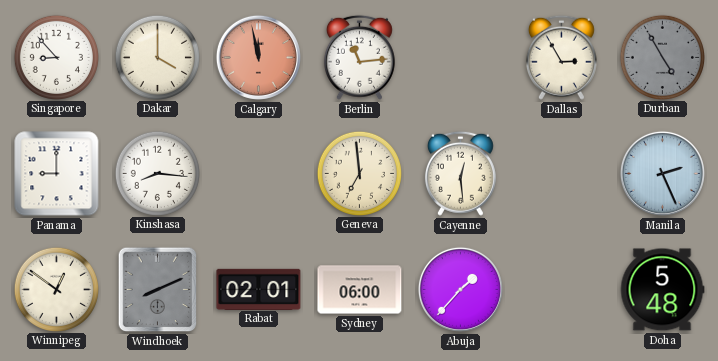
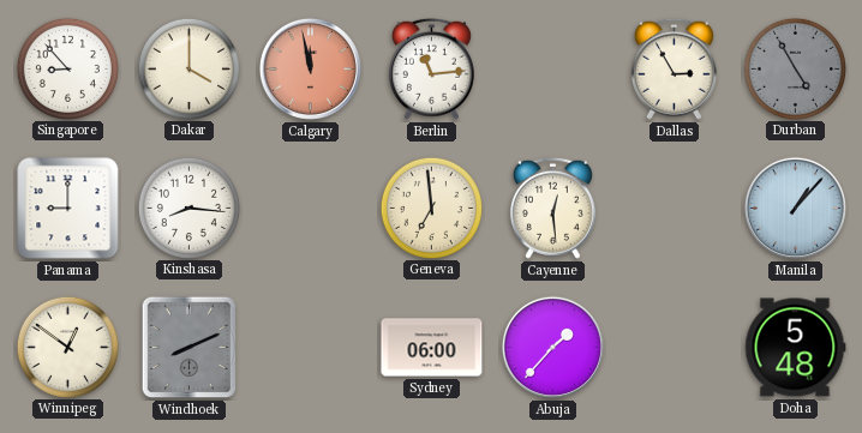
Manila: 2:26 -> 1:07 (795, 208)
Rabat: 02:01 -> none (259, 289)
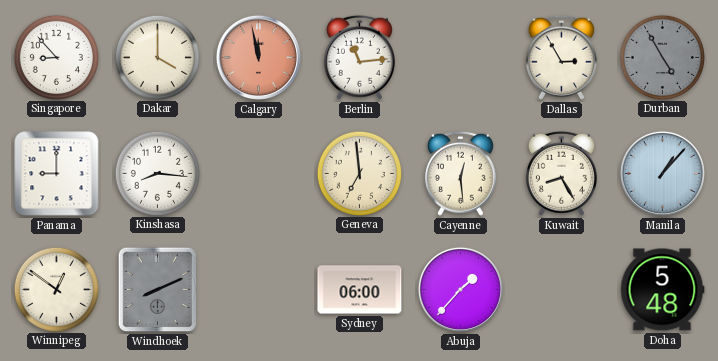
Kuwait: none -> 8:25 (561, 173)
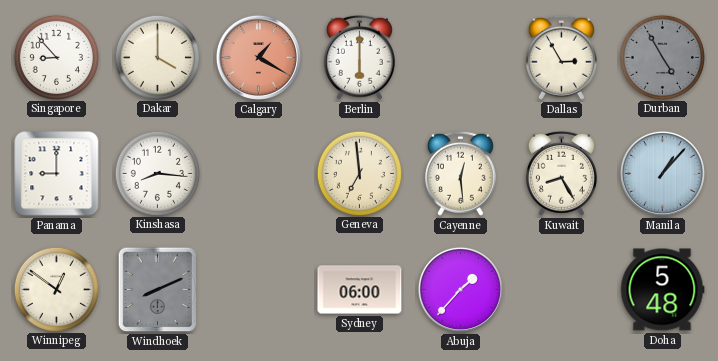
Calgary: 11:58 -> 1:20 (258, 57)
Berlin: 11:14 -> 6:00 (359, 57)
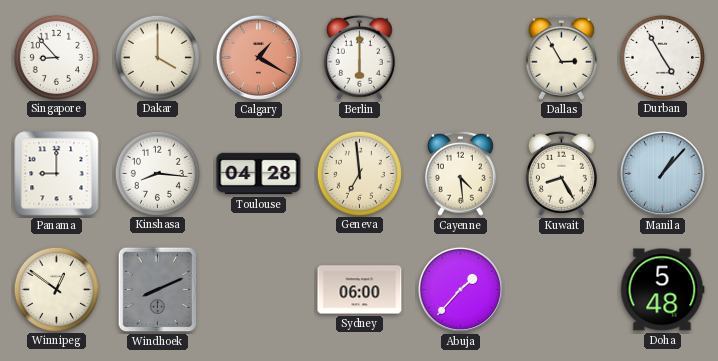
Durban dial: grey -> white (662, 57)
Toulouse: none -> 04:28 (259, 174)
Cayenne: 12:29 -> 4:29 (460, 173)
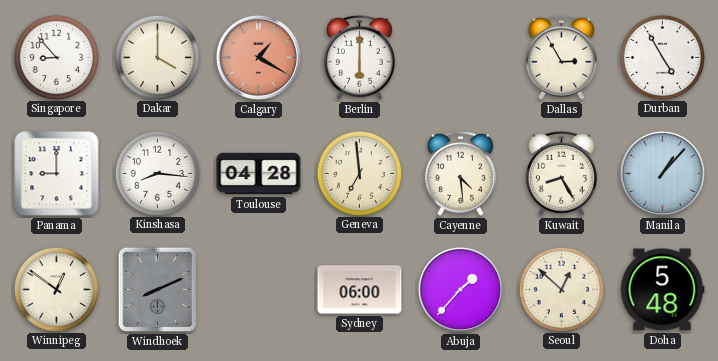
Seoul: none -> 12:52 (561, 289)
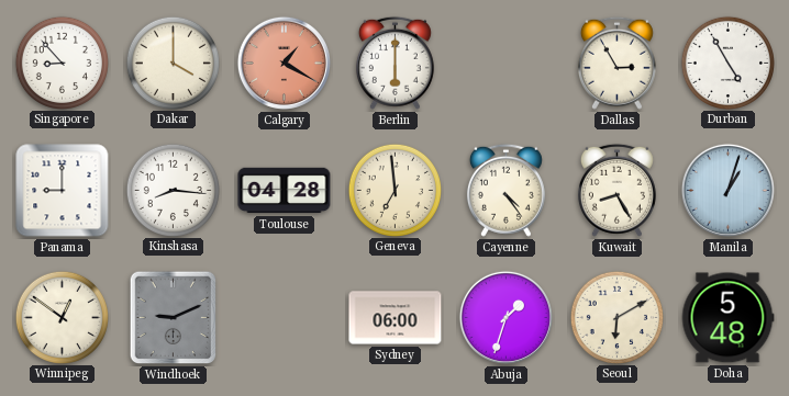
Cayenne: 4:29 -> 4:24 (505, 190)
Manila: 1:07 -> 1:03 (727, 190)
Windhoek: 8:11 -> 9:11 (174, 318)
Abuja: 1:37 -> 1:33 (505, 317)
Seoul: 12:52 -> 6:10 (616, 317)
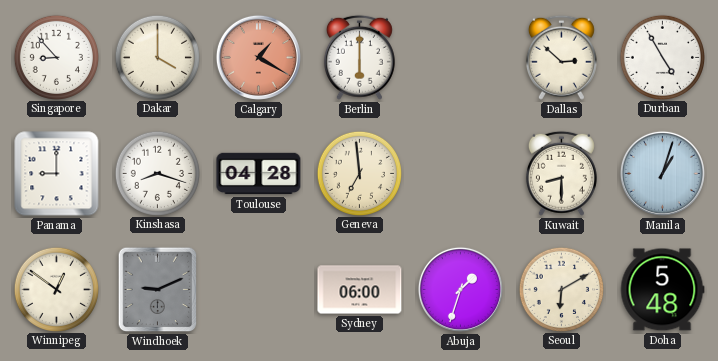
Dallas: 2:55 -> 2:52 (561, 57)
Kinshasa: 8:16 -> 8:18 (157, 173)
Cayenne: 4:24 -> none (505, 190)
Kuwait: 8:25 -> 8:30 (561, 173)
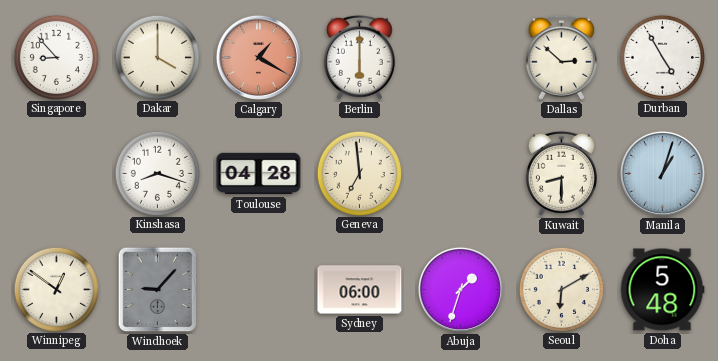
Panama: 9:00 -> none (57, 174)
Windhoek: 9:11 -> 9:07 (158, 290)
